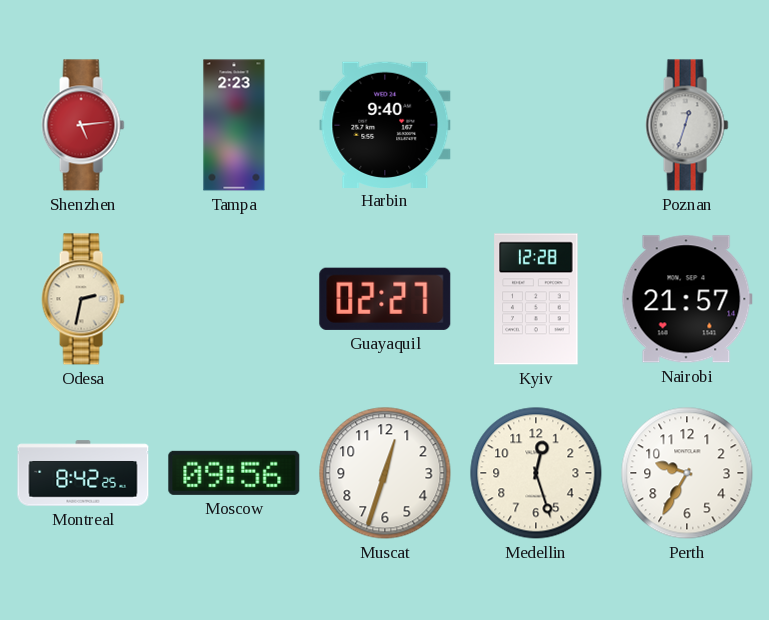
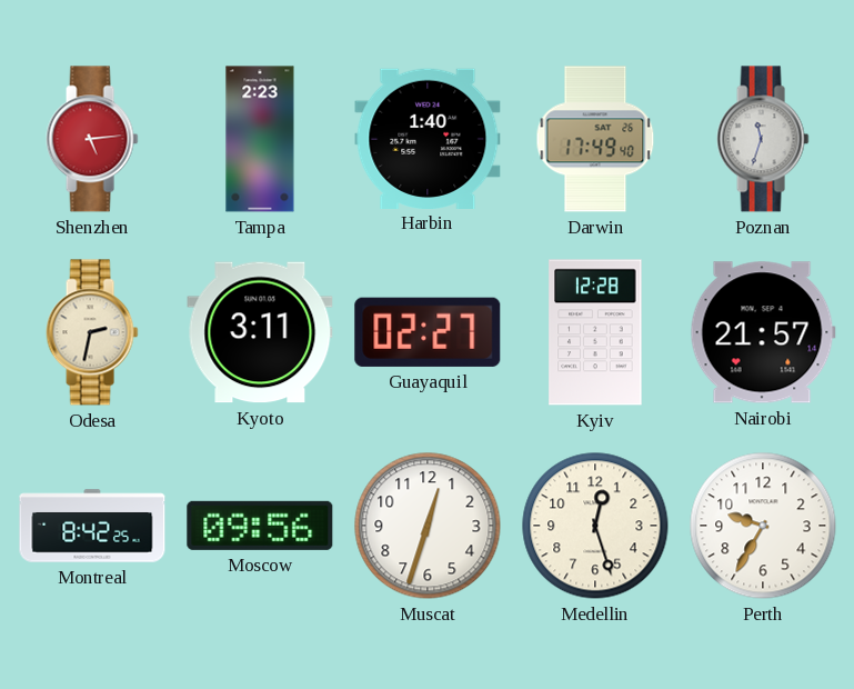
Harbin: 9:40 -> 1:40 (428, 138)
Darwin: none -> 17:49 (595, 139)
Poznan: 12:33 -> 11:33 (763, 139)
Kyoto: none -> 3:11 (260, 332)
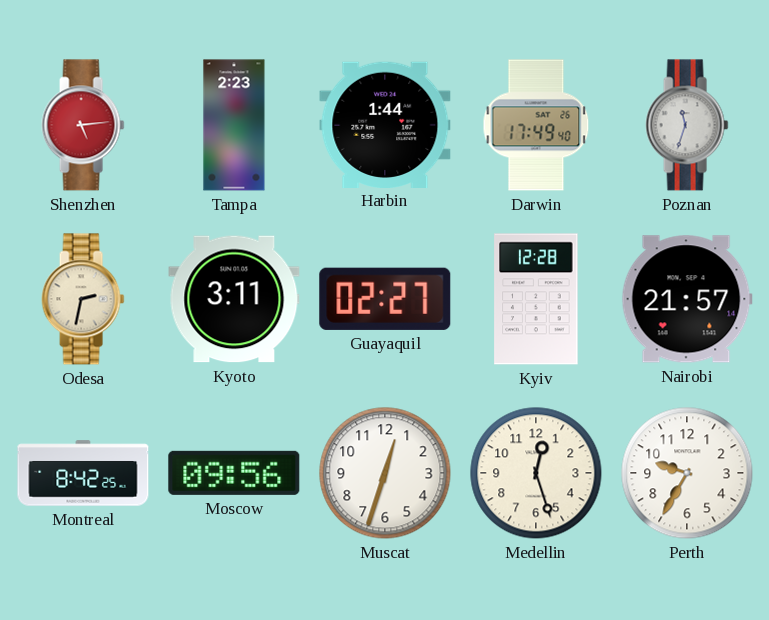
Harbin: 1:40 -> 1:44 (385, 124)
